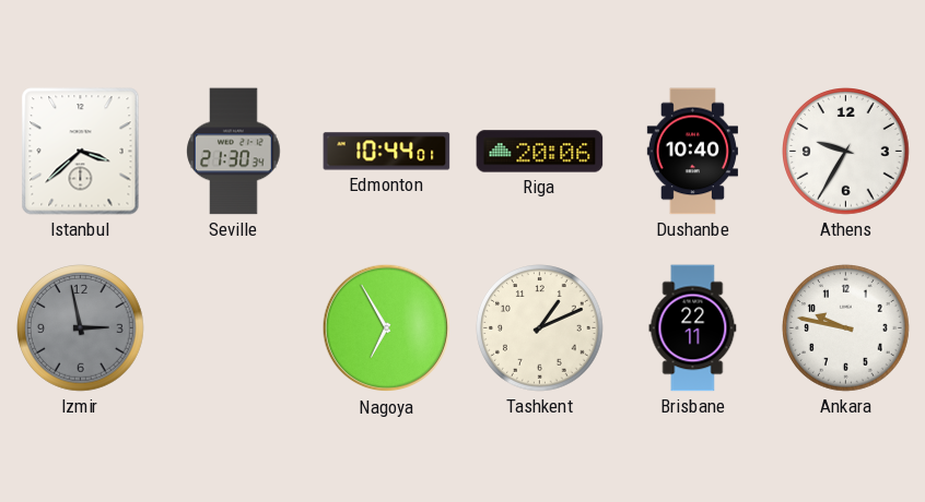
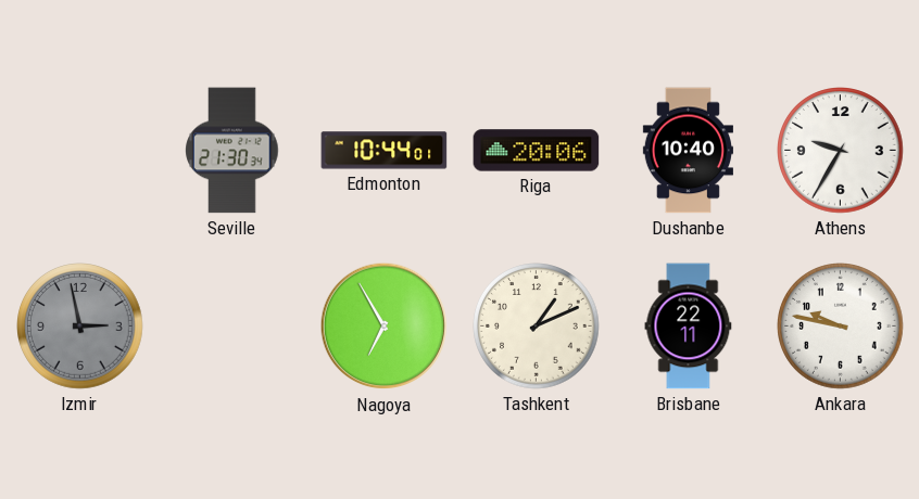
Istanbul: 3:38 -> none (81, 152)
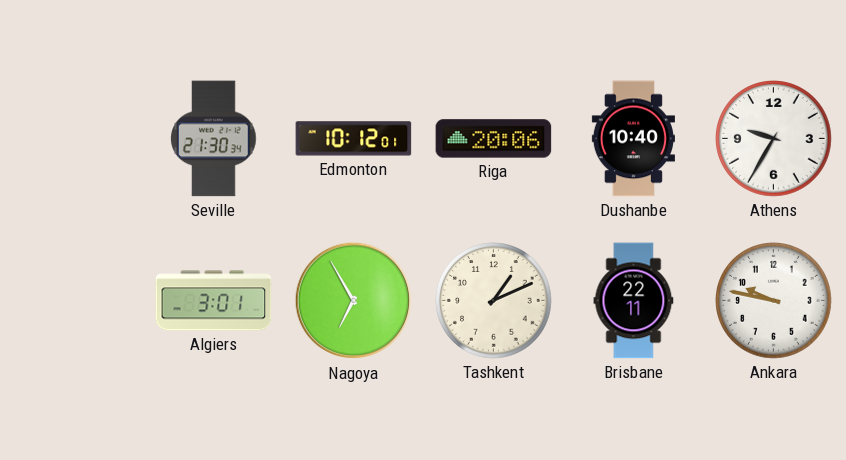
Edmonton: 10:44 -> 10:12 (354, 139)
Izmir: 2:58 -> none (80, 327)
Algiers: none -> 3:01 (214, 301)
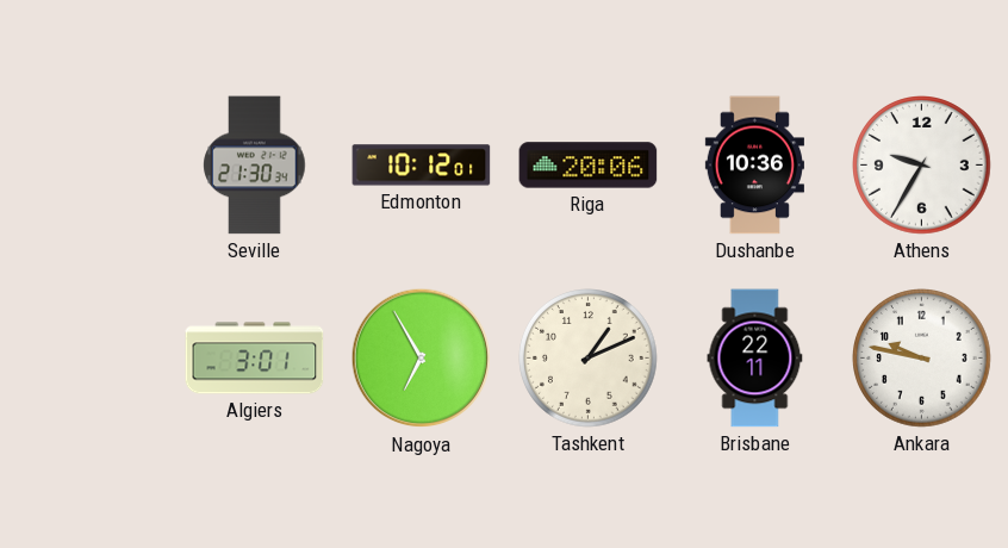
Dushanbe: 10:40 -> 10:36 (754, 166)
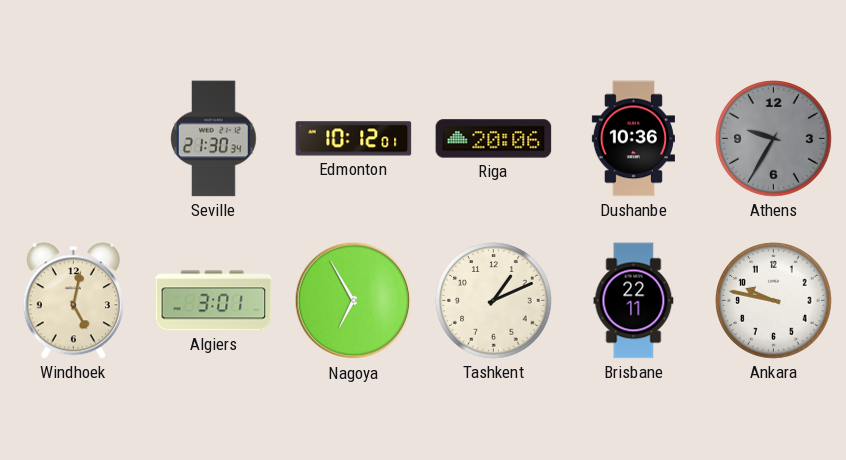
Athens dial: white -> grey (774, 139)
Windhoek: none -> 5:02 (73, 301)
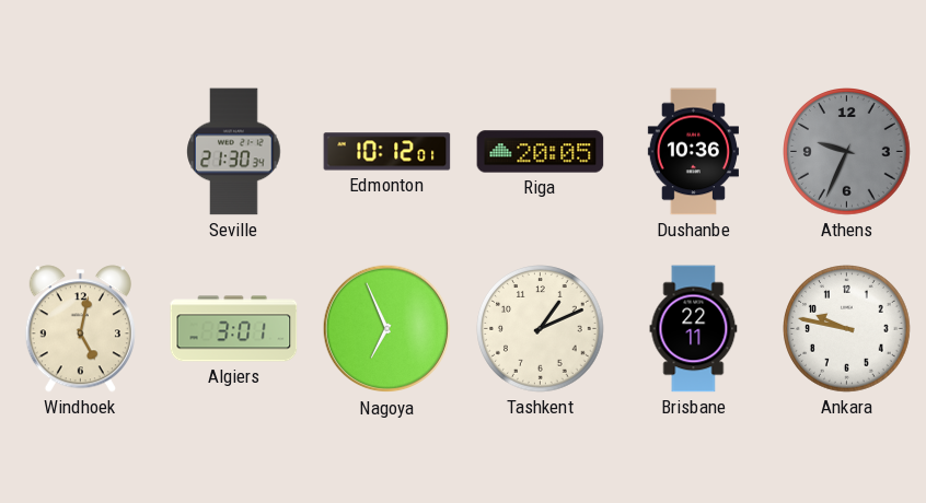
Riga: 20:06 -> 20:05 (541, 152)
Athens: 9:35 -> 9:34 (847, 152)
Nagoya: 6:55 -> 6:56 (387, 329)
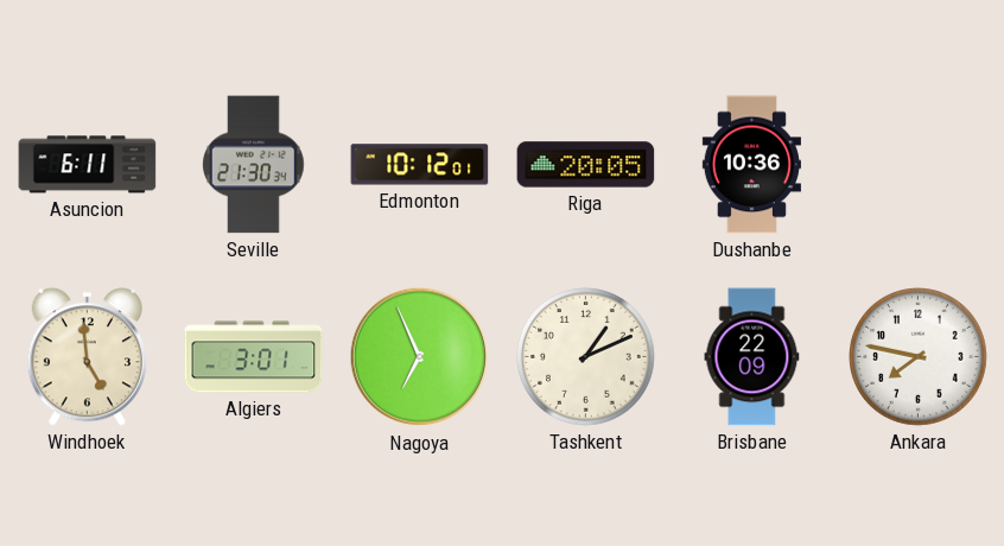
Asuncion: none -> 6:11 (88, 165)
Athens: 9:34 -> none (847, 152)
Windhoek: 5:02 -> 4:59 (87, 357)
Brisbane: 22:11 -> 22:09 (752, 357)
Ankara: 9:47 -> 7:47 (919, 357)
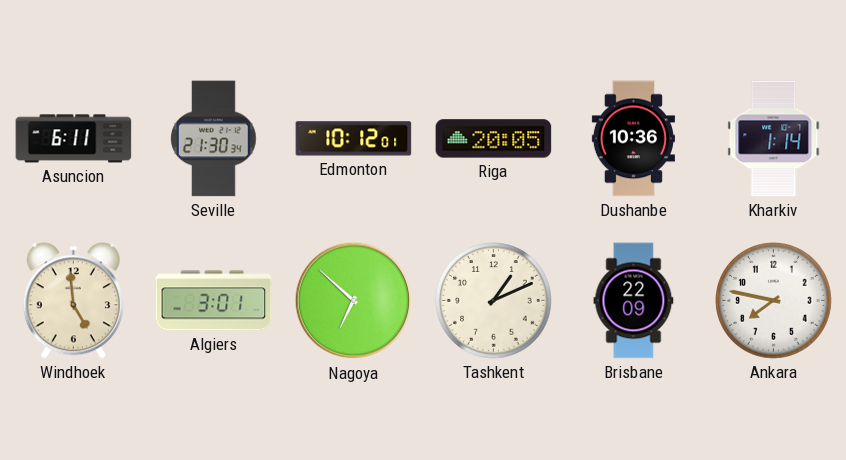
Kharkiv: none -> 1:14 (774, 139)
Nagoya: 6:56 -> 6:52 (354, 301)
